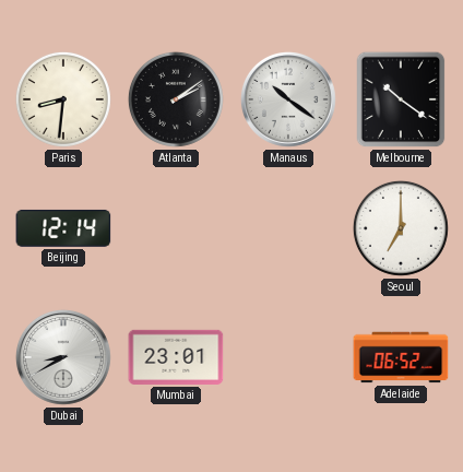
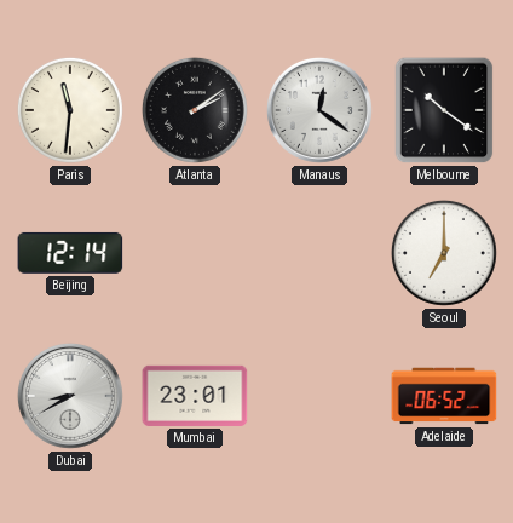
Paris: 8:31 -> 11:31 (70, 110)
Manaus: 10:21 -> 12:21 (319, 110)
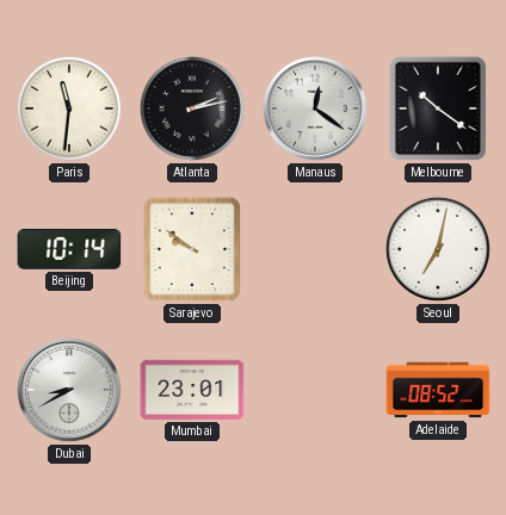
Atlanta: 2:09 -> 2:13 (192, 108)
Beijing: 12:14 -> 10:14 (69, 249)
Sarajevo: none -> 9:51 (192, 249)
Seoul: 7:00 -> 7:02 (438, 249)
Adelaide: 06:52 -> 08:52 (438, 390)
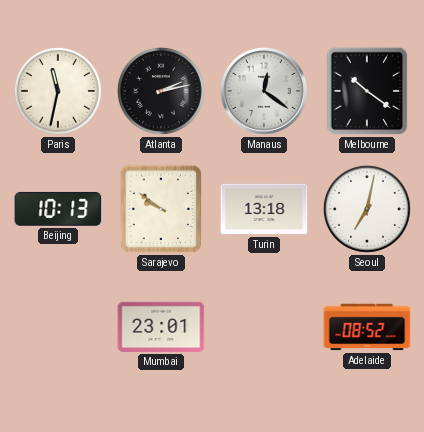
Paris: 11:31 -> 11:32 (58, 91)
Beijing: 10:14 -> 10:13 (58, 209)
Turin: none -> 13:18 (264, 209)
Dubai: 8:40 -> none (69, 390)
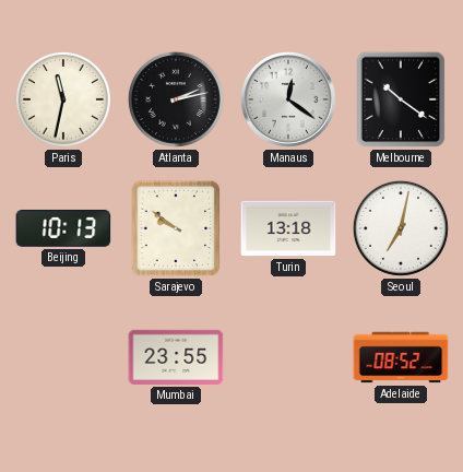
Mumbai: 23:01 -> 23:55 (176, 357)
